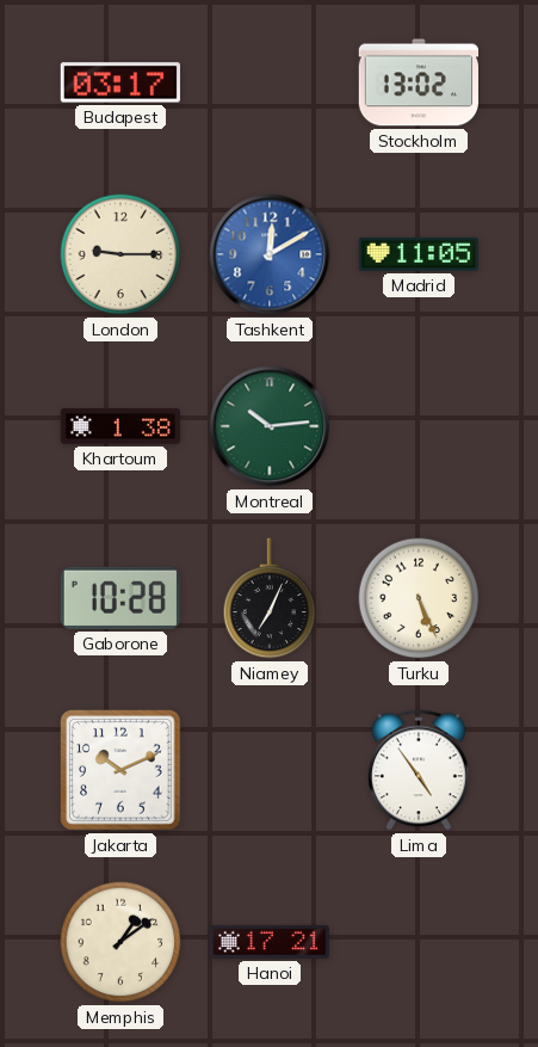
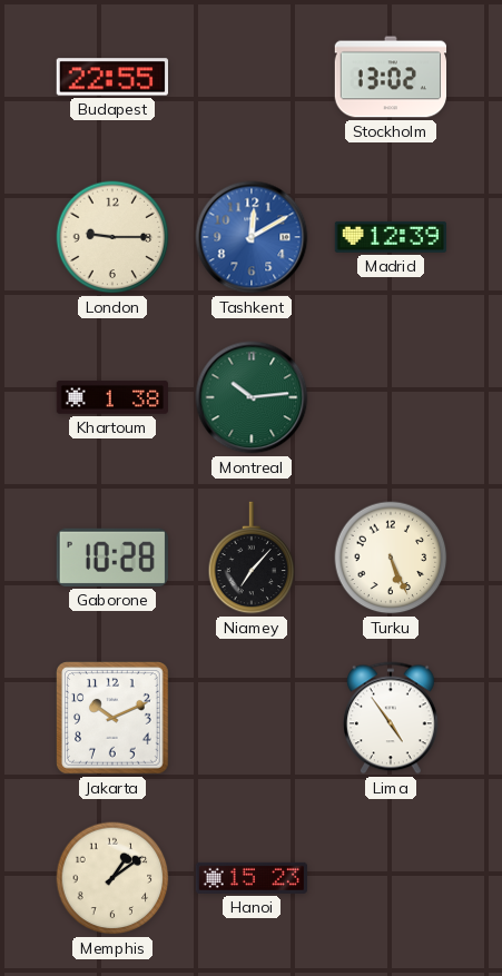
Budapest: 03:17 -> 22:55 (111, 77)
Madrid: 11:05 -> 12:39 (390, 237)
Niamey: 7:04 -> 7:07 (252, 558)
Hanoi: 17:21 -> 15:23 (250, 878)
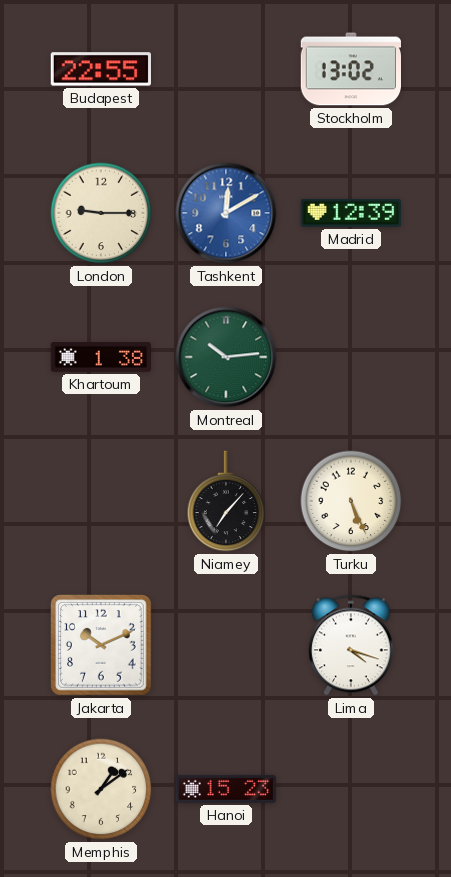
Gaborone: 10:28 -> none (112, 558)
Lima: 4:54 -> 4:18 (352, 645)
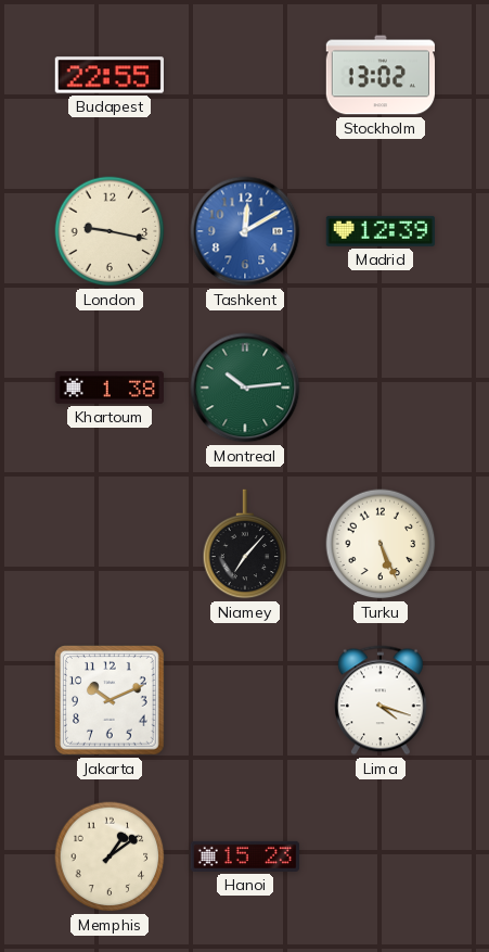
London: 9:15 -> 9:17 (110, 231)
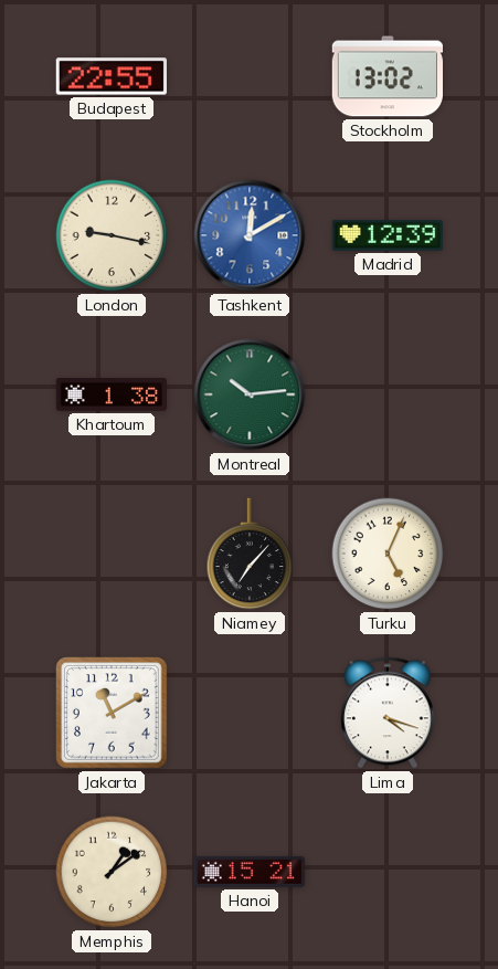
Turku: 5:26 -> 5:04 (388, 554)
Jakarta: 10:11 -> 11:10 (113, 714)
Hanoi: 15:23 -> 15:21 (248, 872)
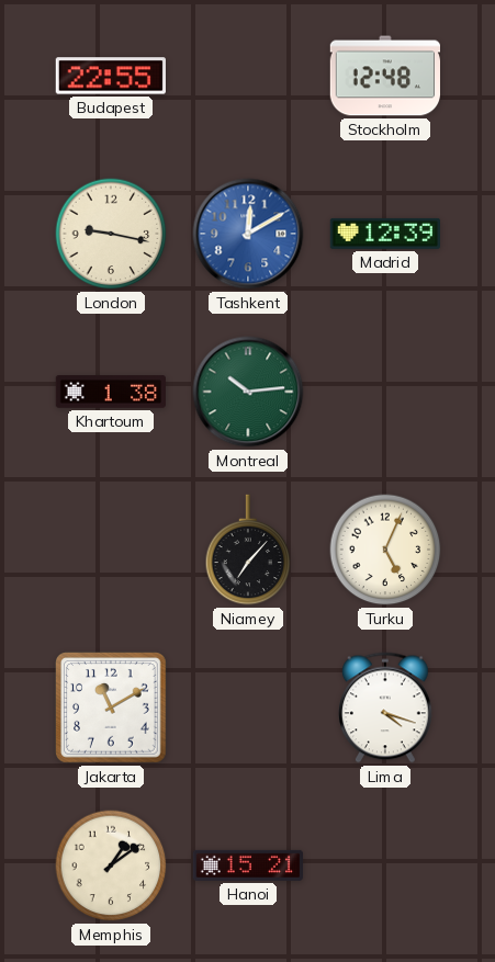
Stockholm: 13:02 -> 12:48 (384, 76)
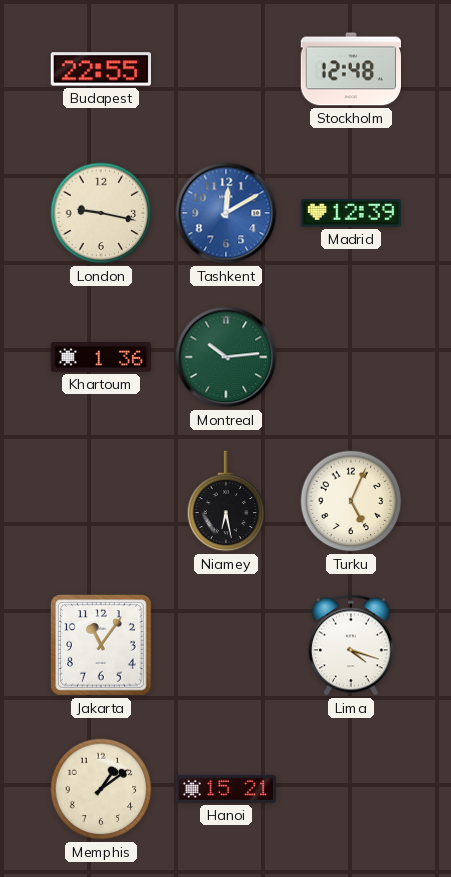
Khartoum: 1:38 -> 1:36 (100, 358)
Niamey: 7:07 -> 6:28 (226, 501)
Jakarta: 11:10 -> 11:06 (102, 646)
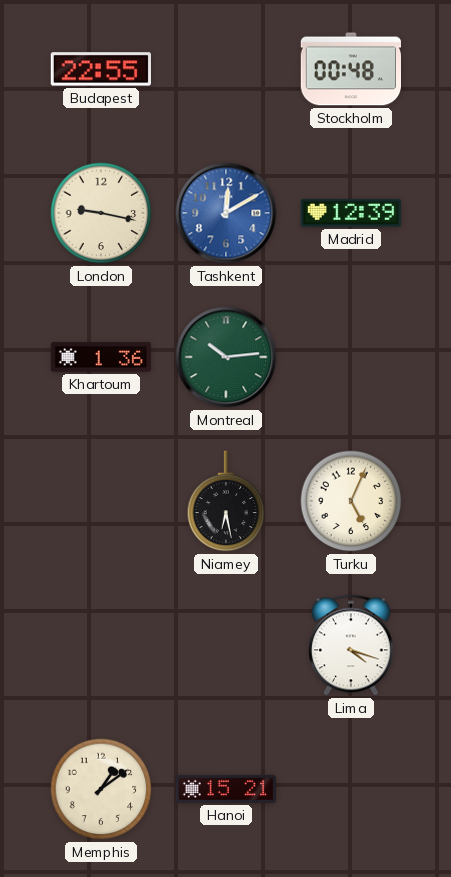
Stockholm: 12:48 -> 00:48 (350, 69)
Jakarta: 11:06 -> none (102, 646)
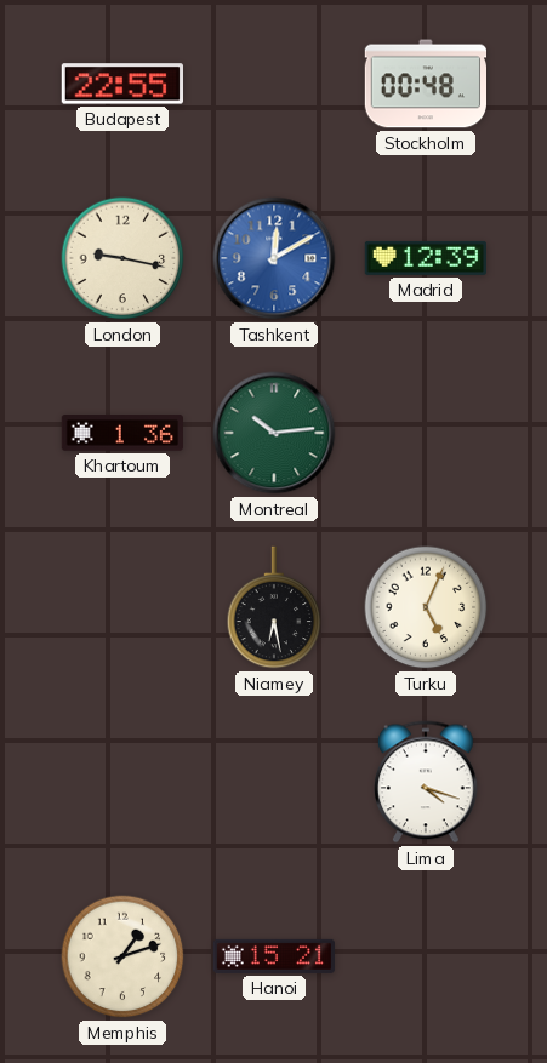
Memphis: 1:09 -> 1:12 (122, 956)
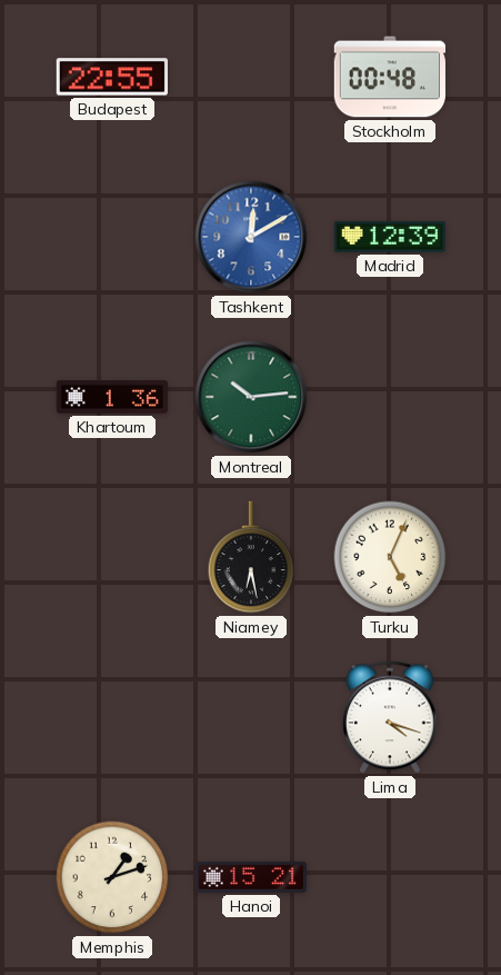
London: 9:17 -> none (122, 258)
